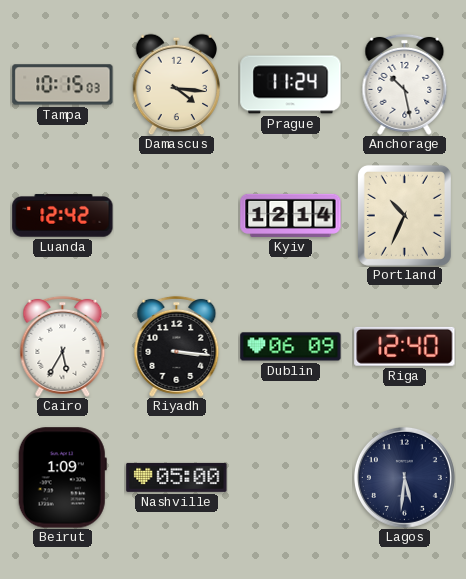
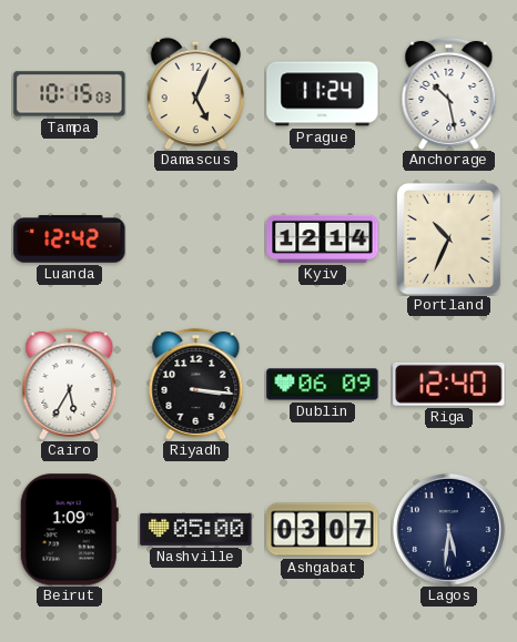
Damascus: 4:16 -> 5:04 (196, 93)
Ashgabat: none -> 03:07 (323, 530)
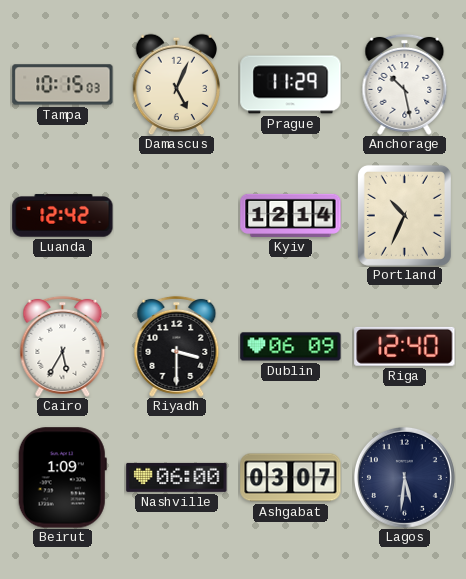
Prague: 11:24 -> 11:29 (291, 85)
Riyadh: 3:16 -> 3:30 (177, 346)
Nashville: 05:00 -> 06:00 (177, 477)
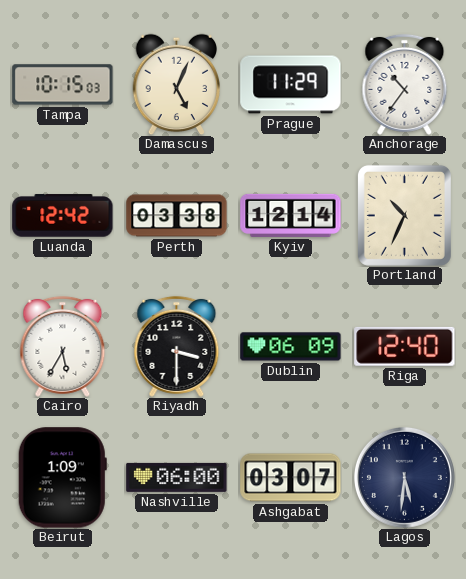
Anchorage: 10:28 -> 10:36 (405, 84)
Perth: none -> 03:38 (177, 216)
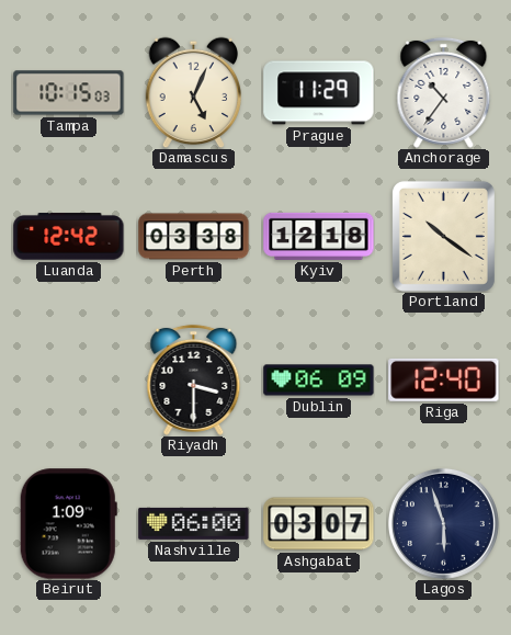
Kyiv: 12:14 -> 12:18 (319, 236)
Portland: 10:34 -> 10:21 (443, 236)
Cairo: 5:35 -> none (63, 346)
Lagos: 5:31 -> 5:57 (443, 523)
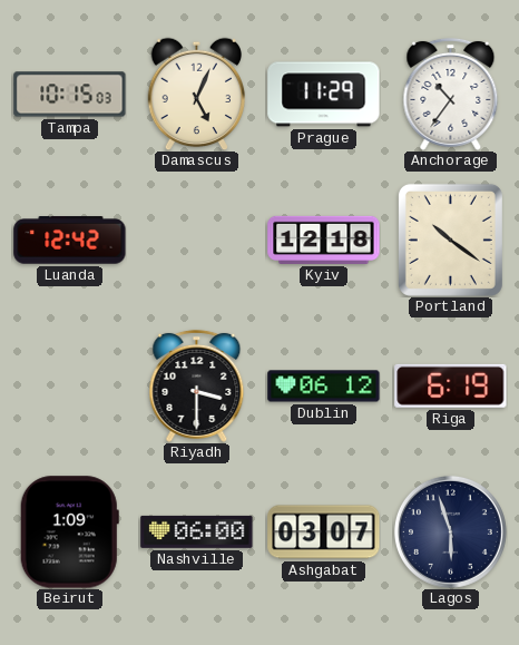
Perth: 03:38 -> none (194, 237)
Dublin: 06:09 -> 06:12 (324, 387)
Riga: 12:40 -> 6:19 (451, 385)
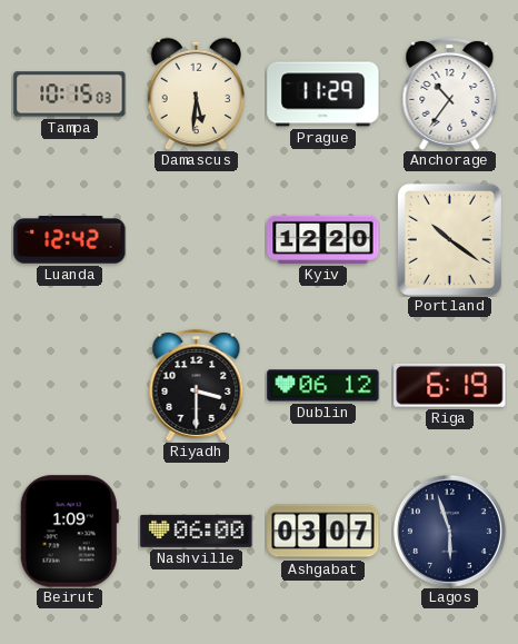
Damascus: 5:04 -> 5:31 (197, 93)
Kyiv: 12:18 -> 12:20 (323, 239)
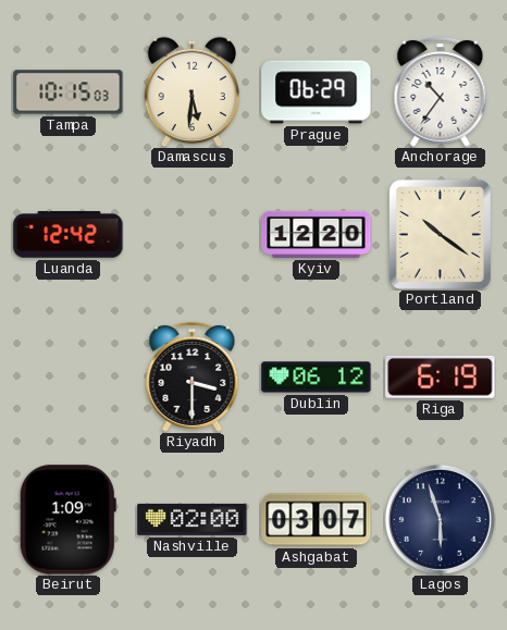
Prague: 11:29 -> 06:29 (317, 92)
Nashville: 06:00 -> 02:00 (193, 519)
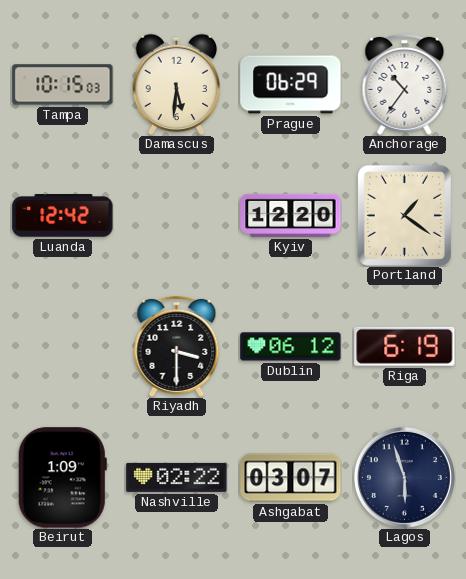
Portland: 10:21 -> 1:21 (404, 215)
Nashville: 02:00 -> 02:22 (177, 477)
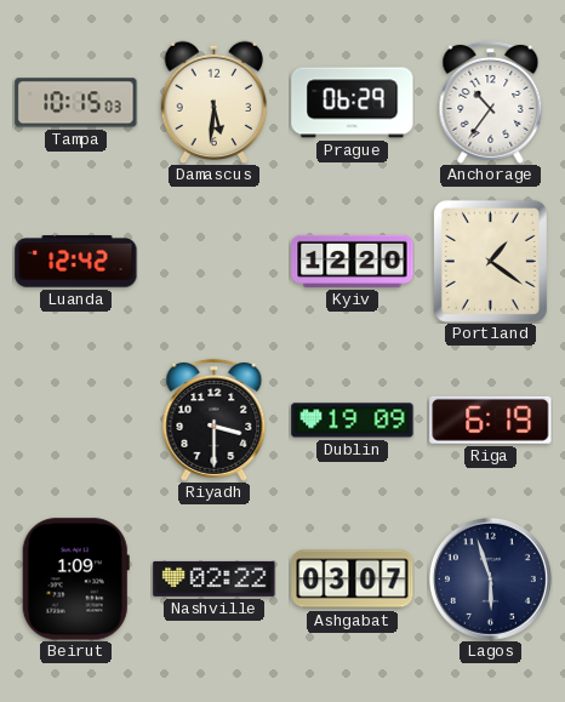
Dublin: 06:12 -> 19:09 (353, 421)
